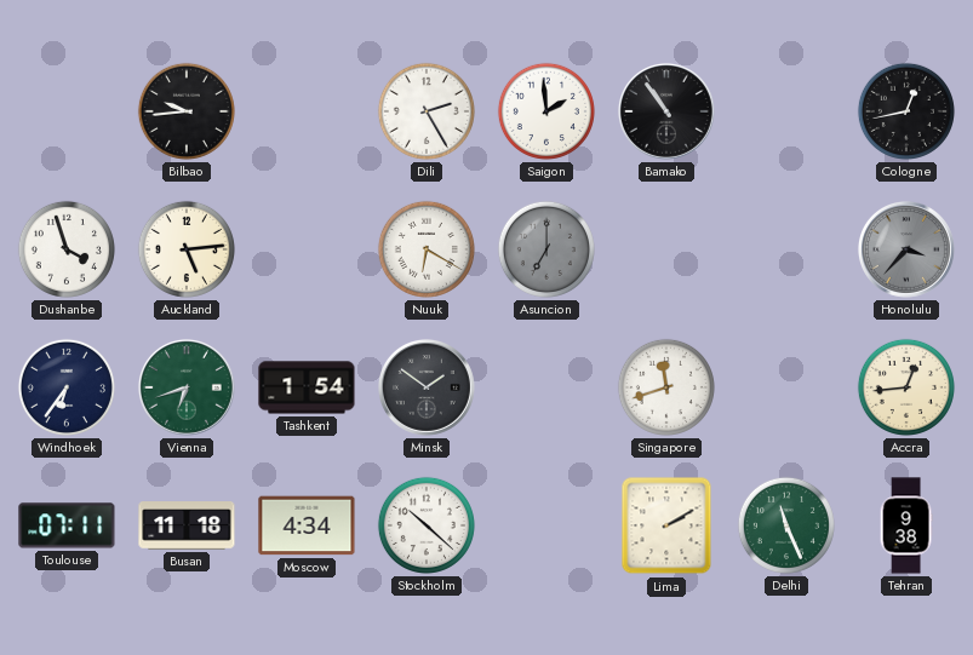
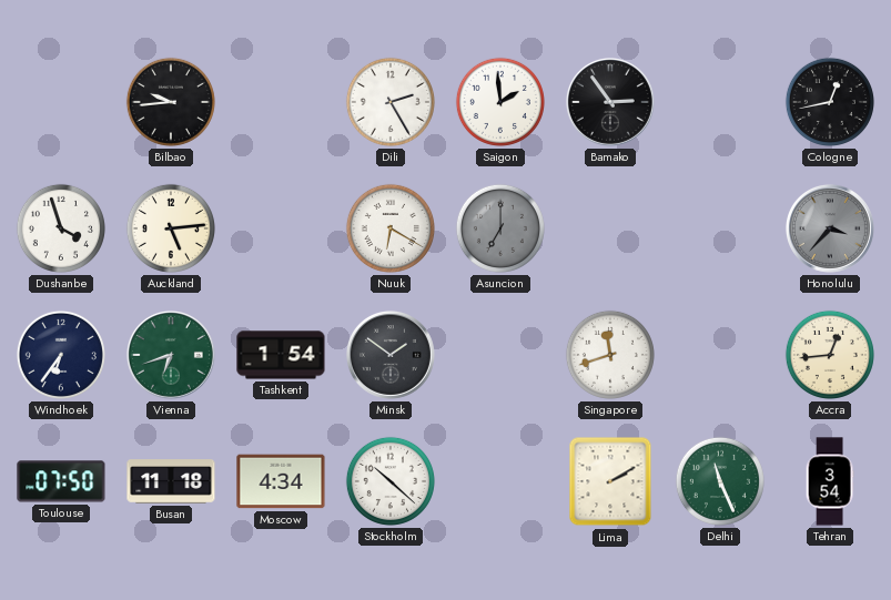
Bamako: 10:54 -> 2:54 (610, 102)
Toulouse: 07:11 -> 07:50 (61, 481)
Tehran: 9:38 -> 3:54 (830, 481)
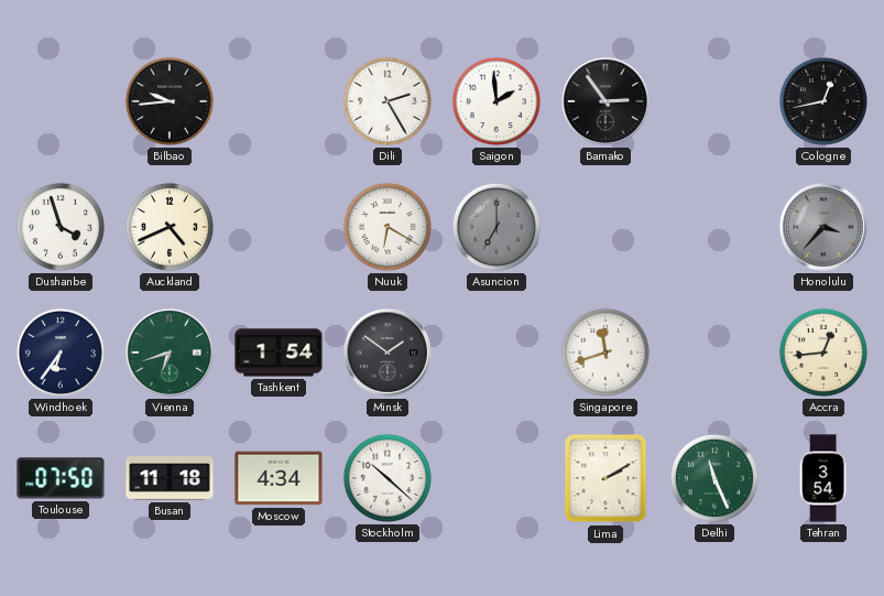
Auckland: 5:14 -> 4:41 (170, 227)
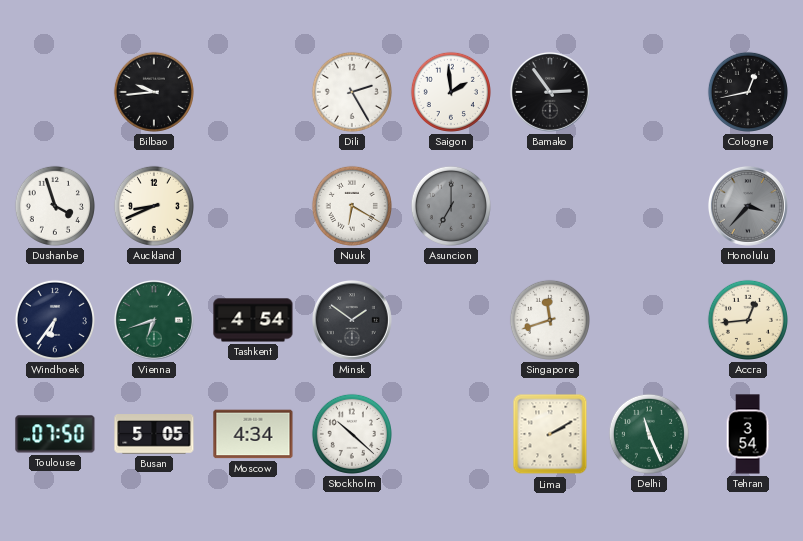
Auckland: 4:41 -> 8:41 (154, 206)
Tashkent: 1:54 -> 4:54 (253, 320)
Busan: 11:18 -> 5:05 (154, 434)
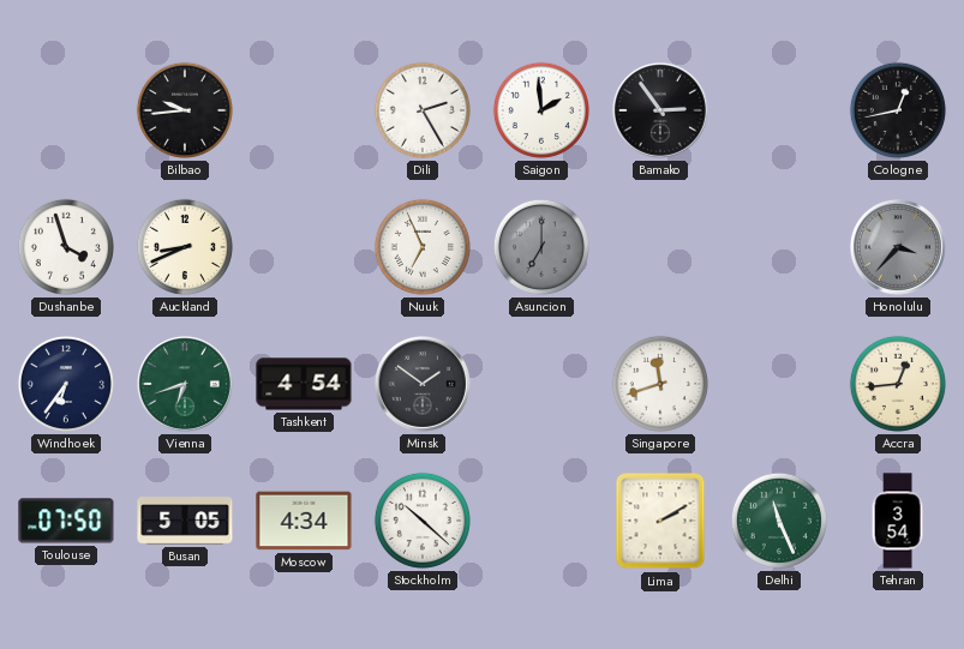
Nuuk: 6:20 -> 6:56 (423, 247)
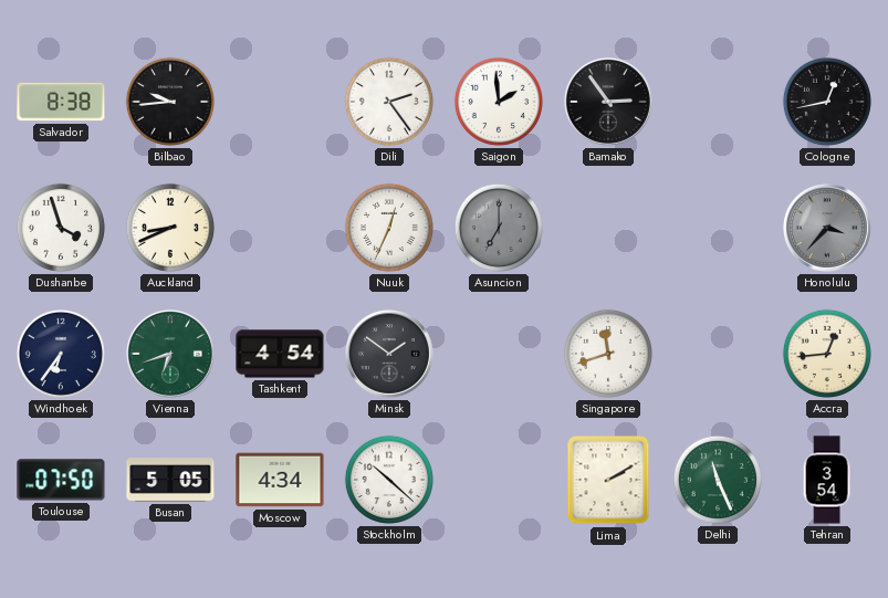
Salvador: none -> 8:38 (61, 102)
Dili: 2:25 -> 2:24 (389, 102)
Nuuk: 6:56 -> 12:34 (389, 228)
